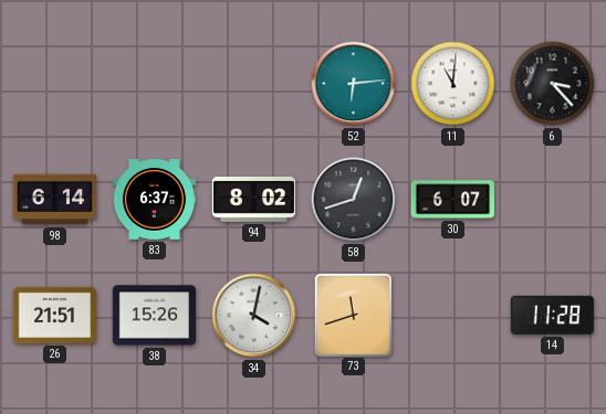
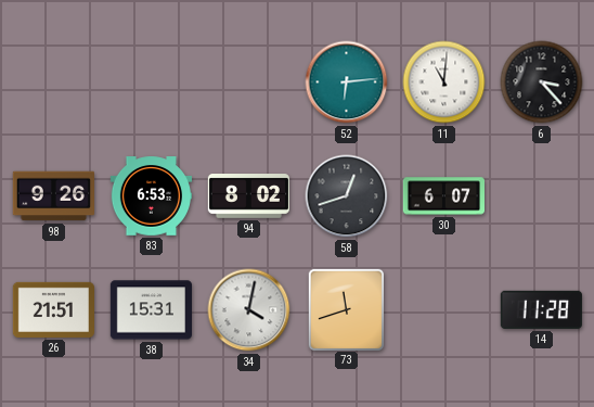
98: 6:14 -> 9:26 (53, 196)
83: 6:37 -> 6:53 (151, 196)
38: 15:26 -> 15:31 (151, 310)
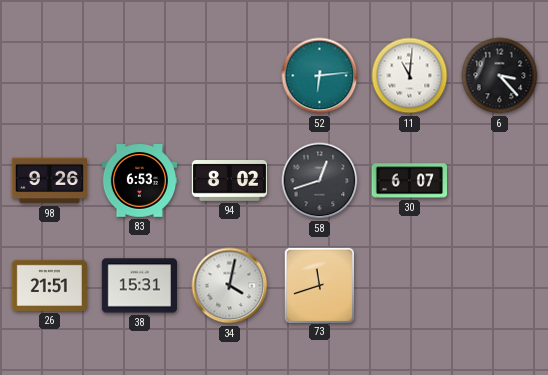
14: 11:28 -> none (541, 309)
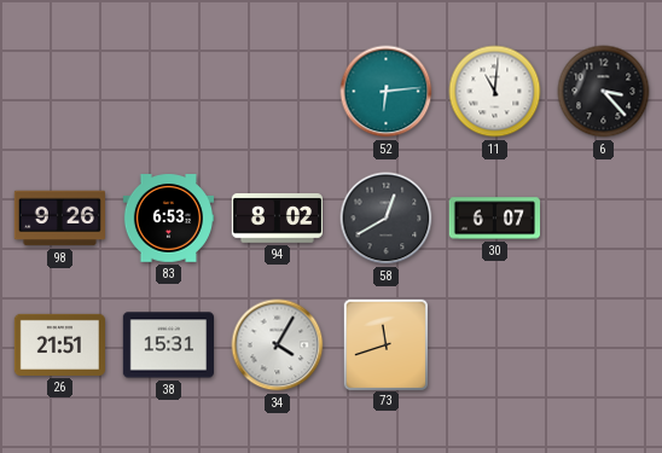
58: 12:42 -> 12:40 (387, 219)
34: 4:02 -> 4:05 (278, 345)
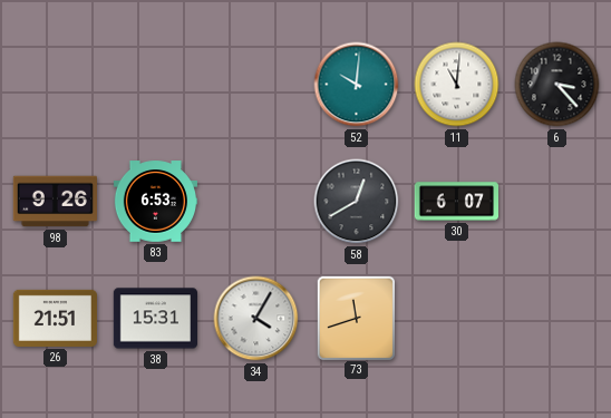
52: 6:14 -> 10:01 (357, 85)
94: 8:02 -> none (277, 219)
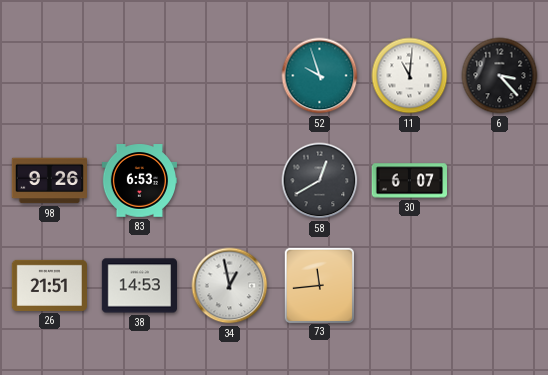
52: 10:01 -> 9:57 (320, 76)
38: 15:31 -> 14:53 (139, 286)
34: 4:05 -> 12:58 (230, 286)
73: 11:42 -> 11:44 (319, 285)
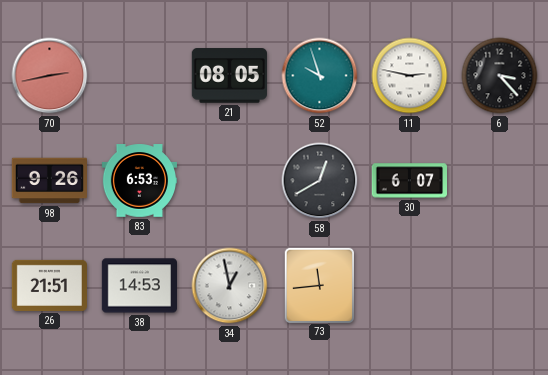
70: none -> 2:43 (50, 76)
21: none -> 08:05 (229, 76)
11: 11:01 -> 2:47 (410, 76)
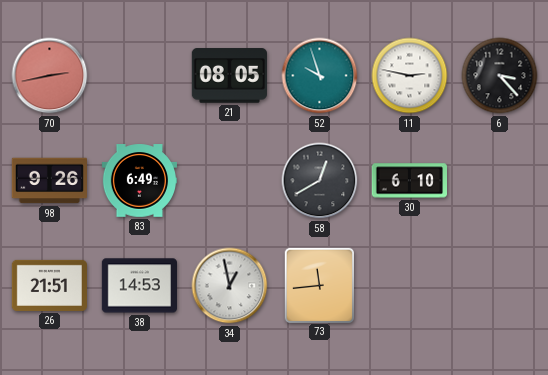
83: 6:53 -> 6:49 (139, 181)
30: 6:07 -> 6:10 (409, 181)
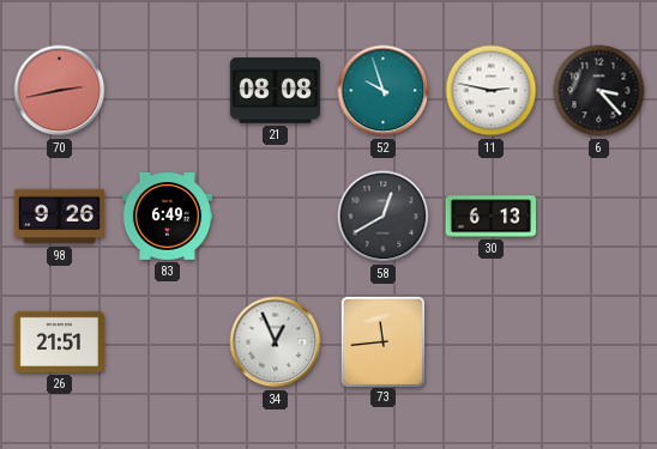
21: 08:05 -> 08:08 (275, 91)
30: 6:10 -> 6:13 (490, 217)
38: 14:53 -> none (139, 286)
34: 12:58 -> 12:56 (276, 342)
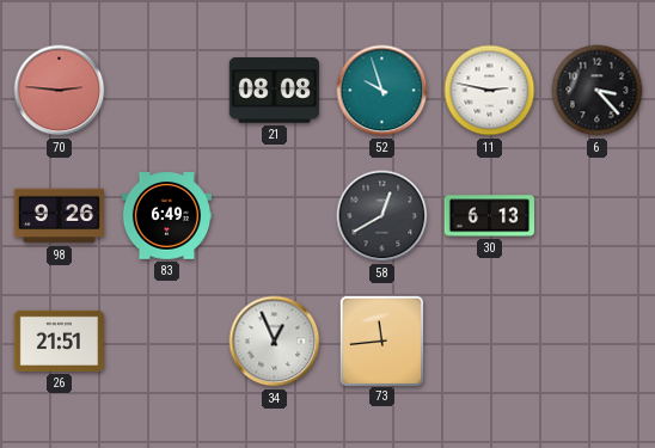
70: 2:43 -> 2:46 (60, 91)
